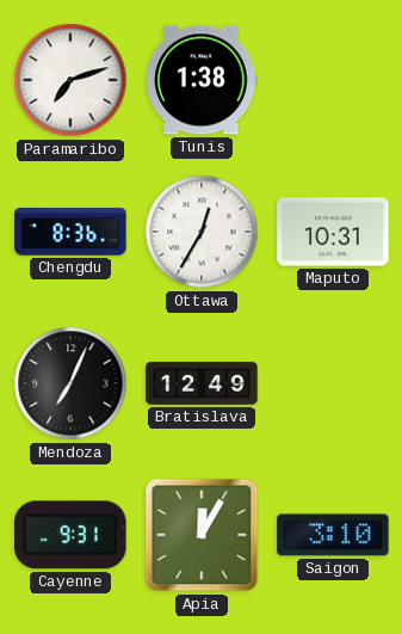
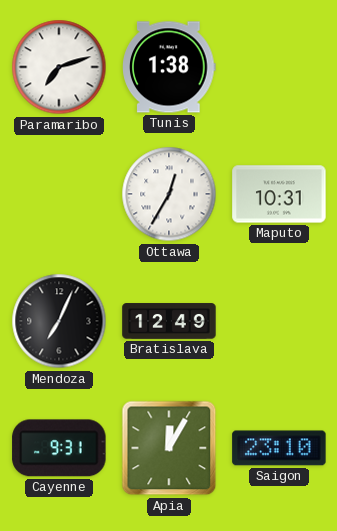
Chengdu: 8:36 -> none (70, 232)
Saigon: 3:10 -> 23:10 (279, 448)
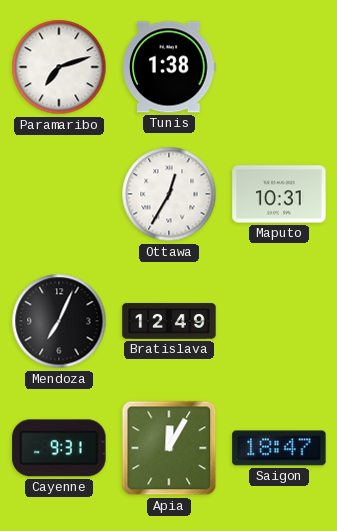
Saigon: 23:10 -> 18:47 (279, 448)
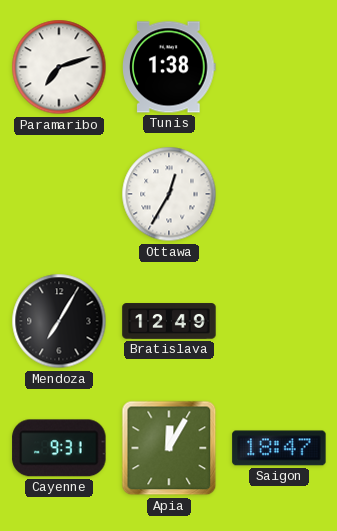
Maputo: 10:31 -> none (279, 194)
Mendoza: 7:04 -> 7:05 (59, 321)
